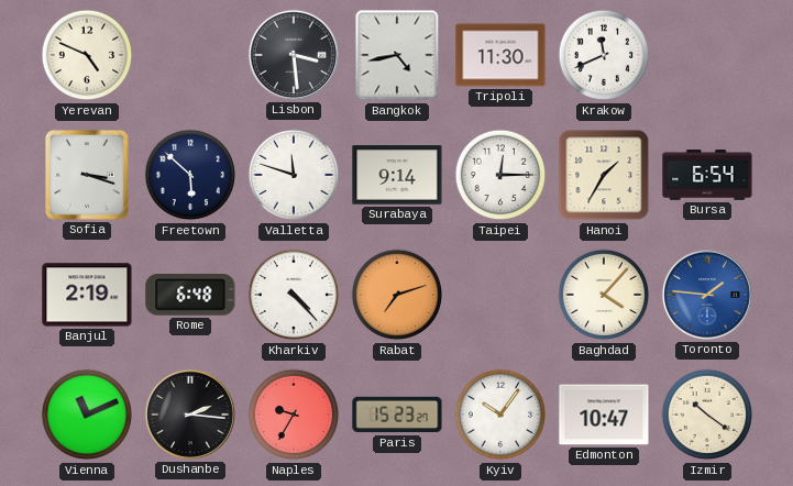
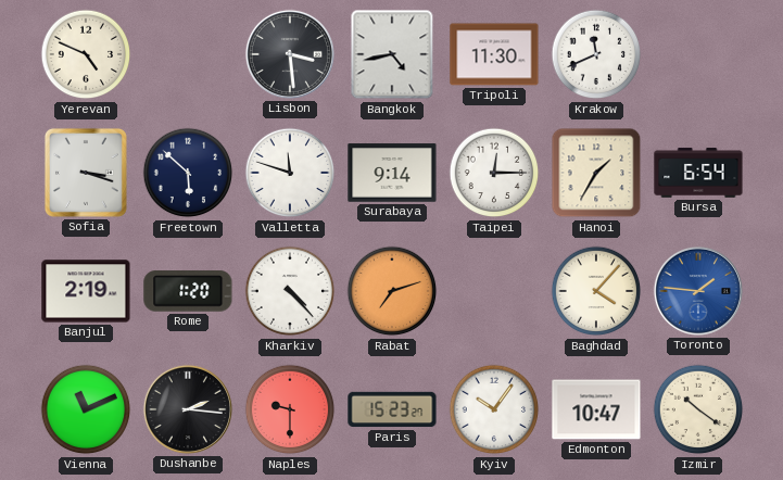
Rome: 6:48 -> 1:20 (188, 291)
Naples: 9:35 -> 9:30 (290, 409)
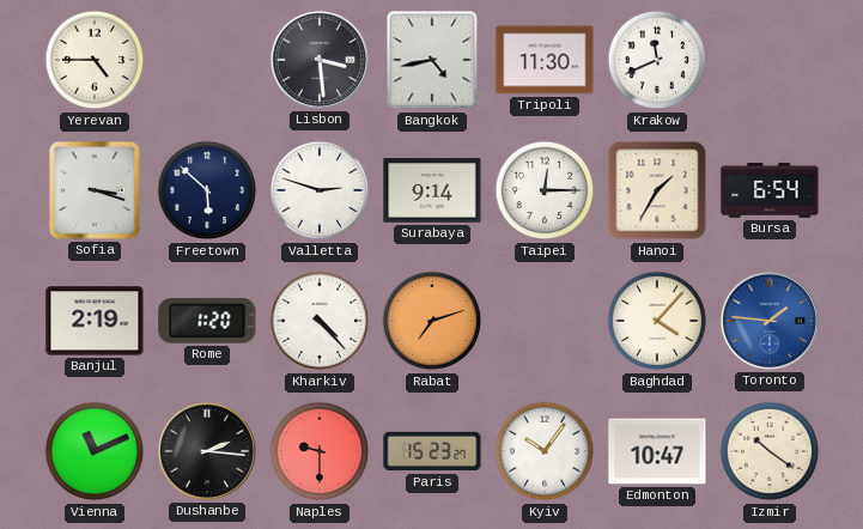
Yerevan: 4:49 -> 4:45 (95, 60)
Valletta: 11:48 -> 2:48 (320, 190)
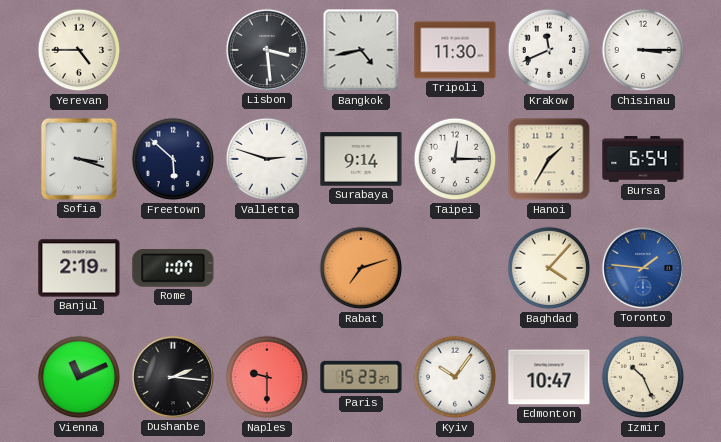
Chisinau: none -> 3:15 (643, 50)
Rome: 1:20 -> 1:07 (173, 268)
Kharkiv: 4:23 -> none (320, 321)
Izmir: 10:21 -> 10:26 (643, 377)
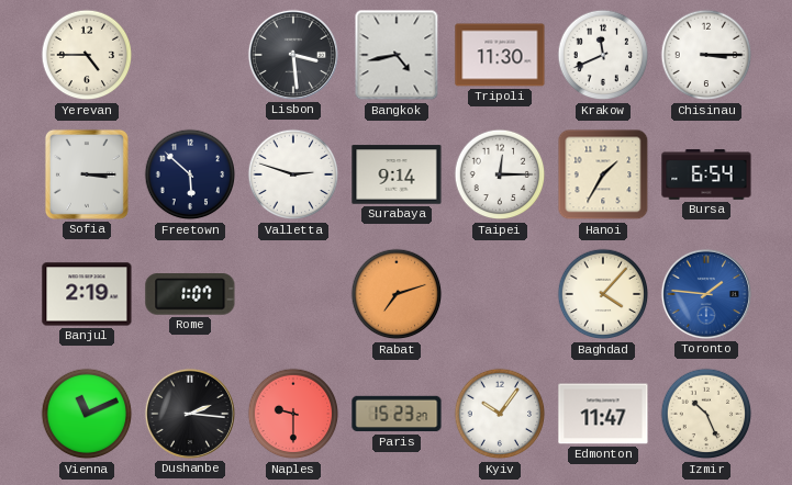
Sofia: 3:18 -> 3:15 (87, 174)
Edmonton: 10:47 -> 11:47 (603, 414)
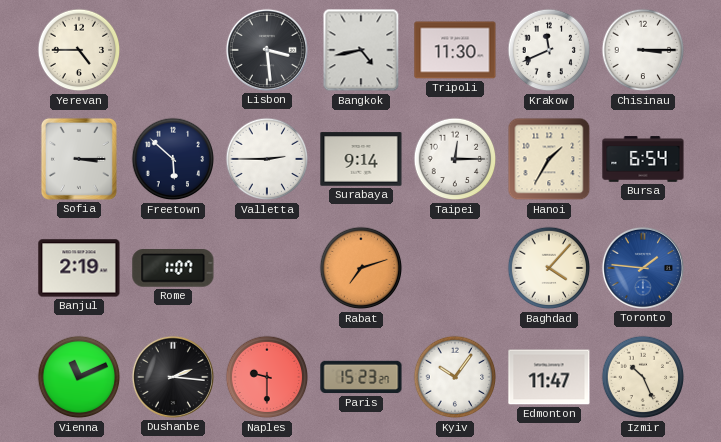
Valletta: 2:48 -> 2:45 (267, 159)
